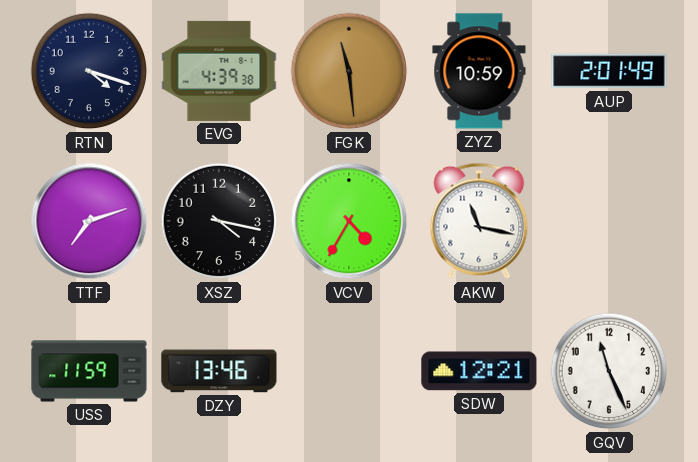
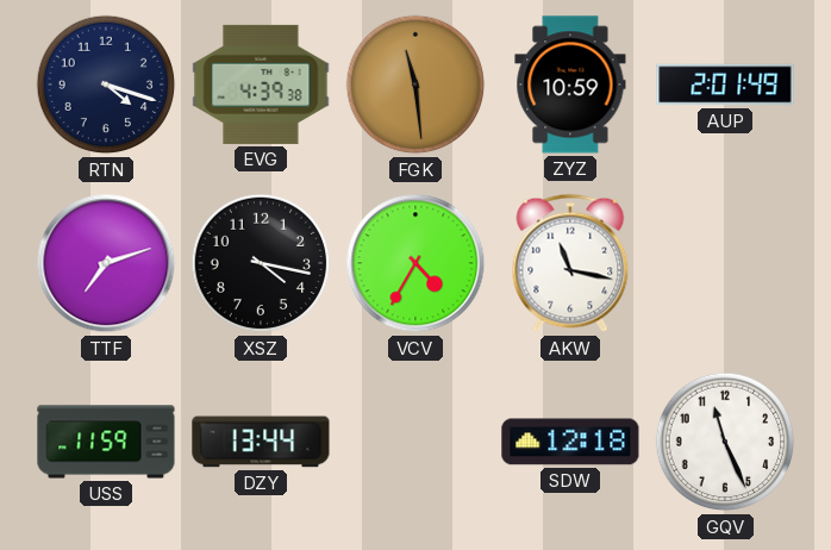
DZY: 13:46 -> 13:44 (261, 442)
SDW: 12:21 -> 12:18 (570, 442)
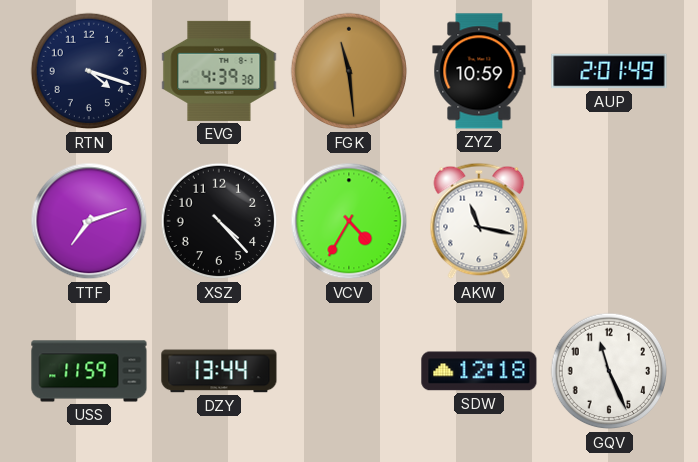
XSZ: 4:17 -> 4:23 (219, 221)
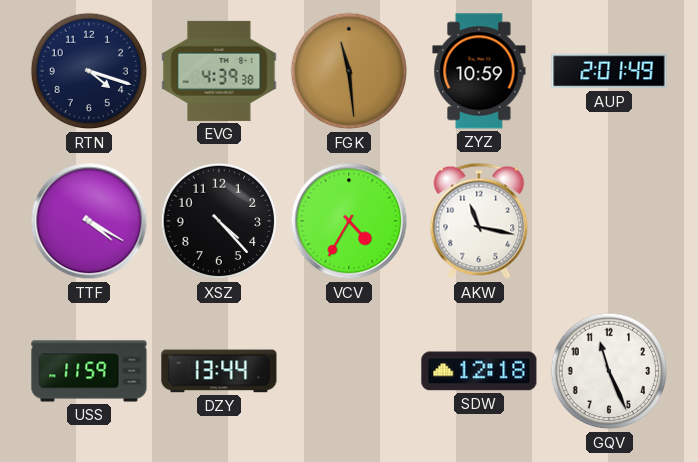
TTF: 7:12 -> 4:20 (89, 221)
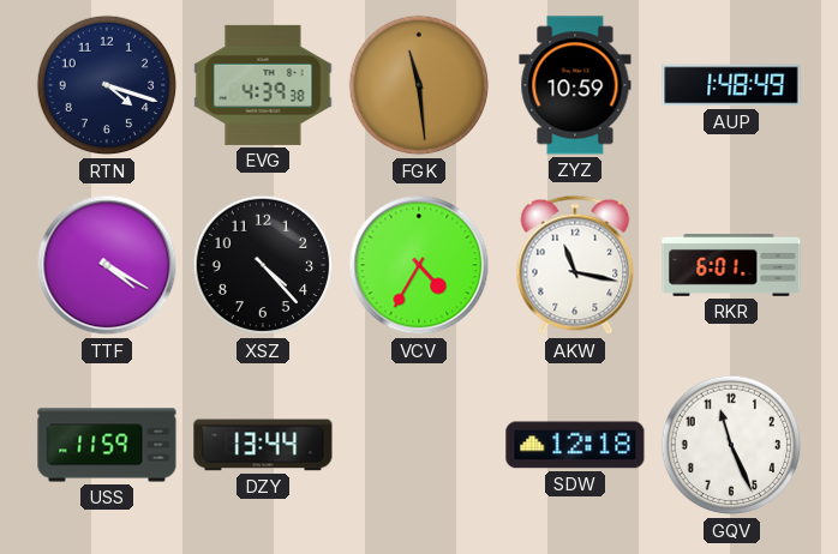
AUP: 2:01 -> 1:48 (731, 85)
RKR: none -> 6:01 (731, 266)
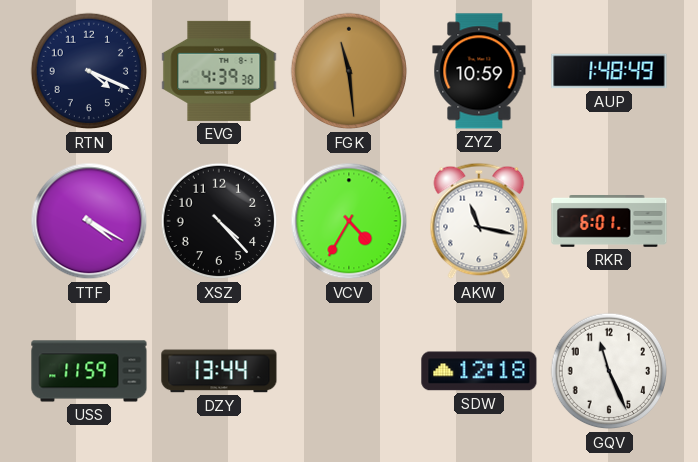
RTN: 4:18 -> 4:19 (89, 71)
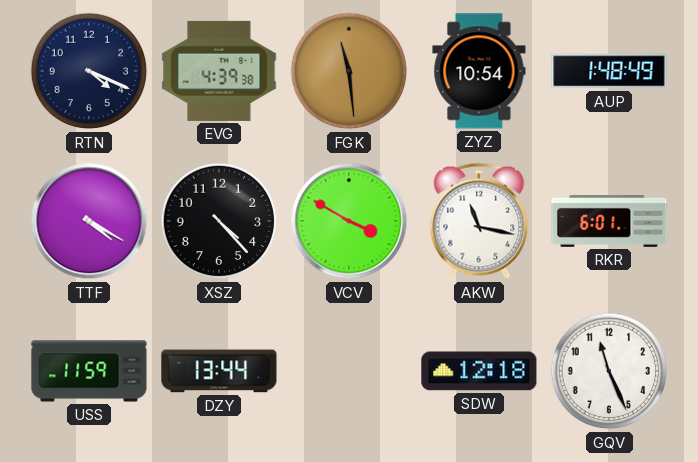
ZYZ: 10:59 -> 10:54 (479, 71)
VCV: 4:35 -> 3:50 (349, 221)
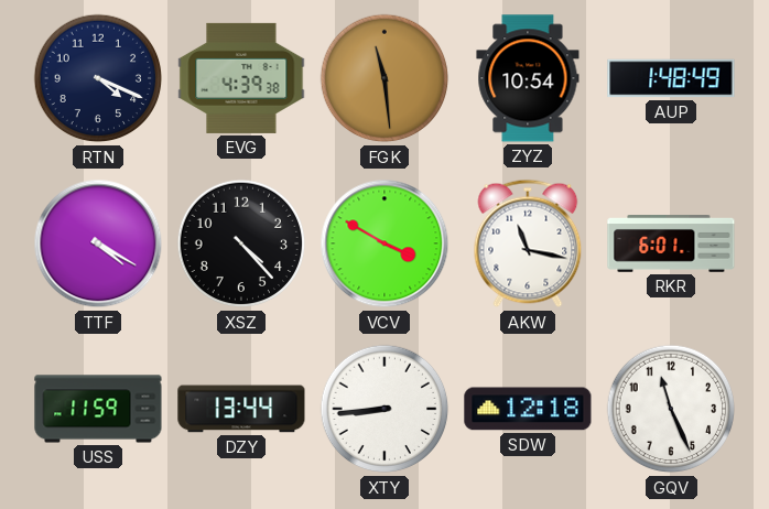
XTY: none -> 8:44 (384, 409)
